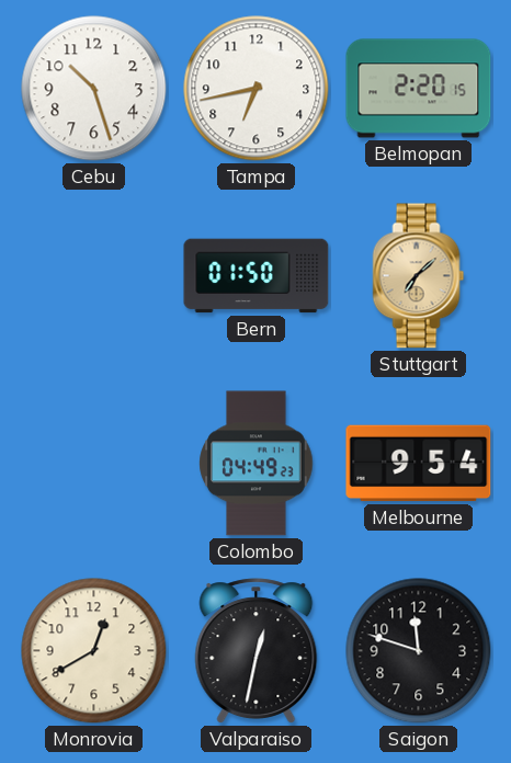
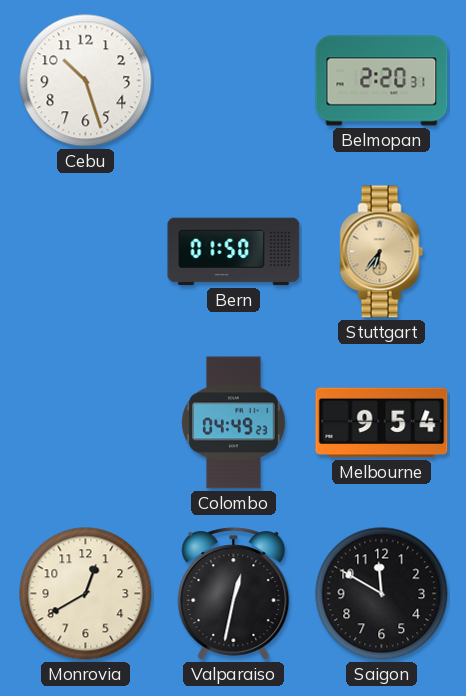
Tampa: 6:43 -> none (257, 89)
Belmopan: 2:20:15 -> 2:20:31 (382, 81)
Stuttgart: 7:08 -> 6:36 (382, 252)
Saigon: 11:48 -> 11:50 (382, 594)
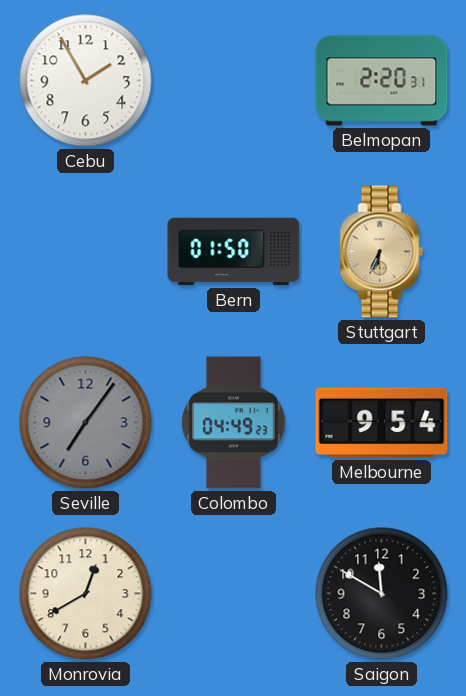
Cebu: 10:27 -> 1:55 (86, 81)
Stuttgart: 6:36 -> 6:34 (382, 252)
Seville: none -> 7:06 (86, 423)
Valparaiso: 12:32 -> none (234, 594)
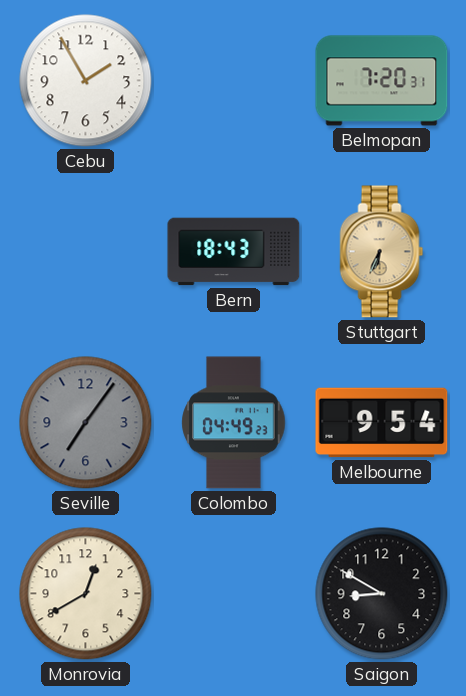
Belmopan: 2:20 -> 7:20 (382, 81)
Bern: 01:50 -> 18:43 (234, 252)
Saigon: 11:50 -> 8:50 (382, 594)
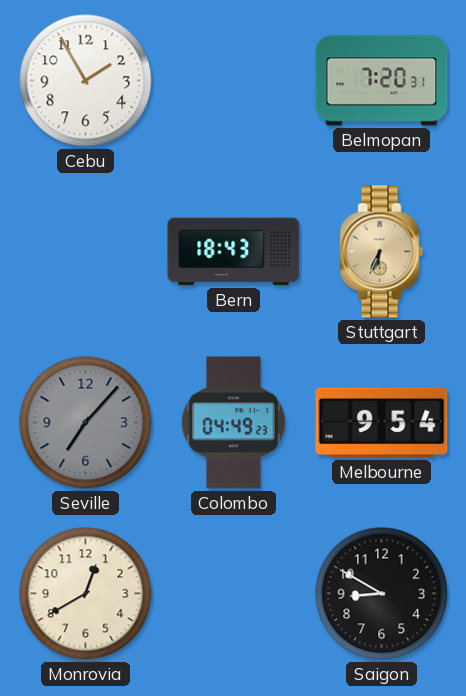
Seville: 7:06 -> 7:07 (86, 423)
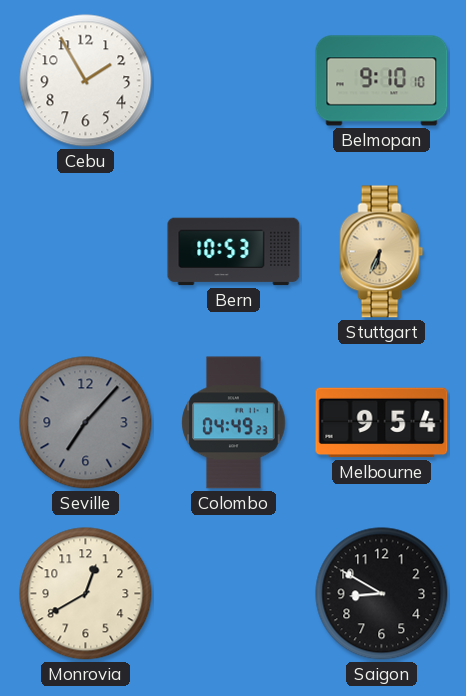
Belmopan: 7:20 -> 9:10 (382, 81)
Bern: 18:43 -> 10:53 (234, 252)
